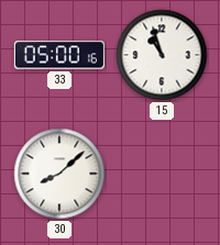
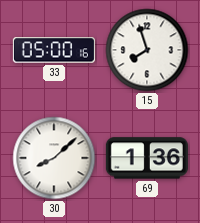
15: 10:57 -> 7:57 (147, 50)
69: none -> 1:36 (147, 158)
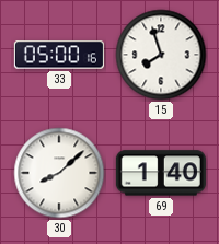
69: 1:36 -> 1:40 (161, 173)
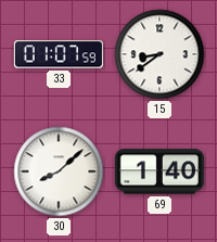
33: 05:00 -> 01:07 (59, 54)
15: 7:57 -> 8:39 (159, 54)
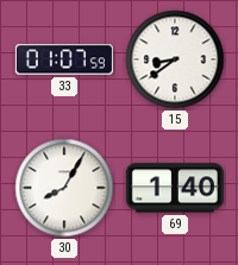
30: 8:08 -> 8:05 (64, 188)
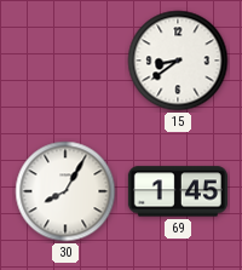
33: 01:07 -> none (64, 59)
69: 1:40 -> 1:45 (178, 191)
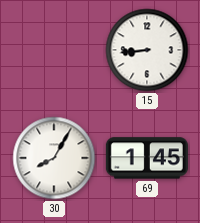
15: 8:39 -> 8:44 (147, 50)
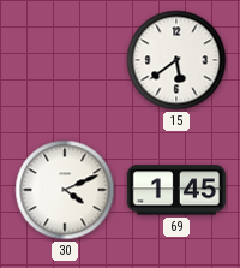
15: 8:44 -> 5:39 (176, 60)
30: 8:05 -> 4:11 (65, 190)
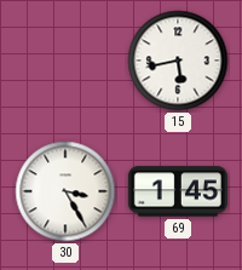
15: 5:39 -> 5:43 (178, 61)
30: 4:11 -> 3:25 (65, 191)
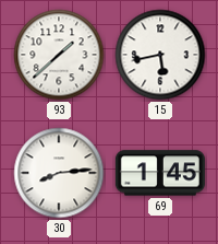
93: none -> 1:38 (59, 55)
30: 3:25 -> 8:14 (59, 173)
